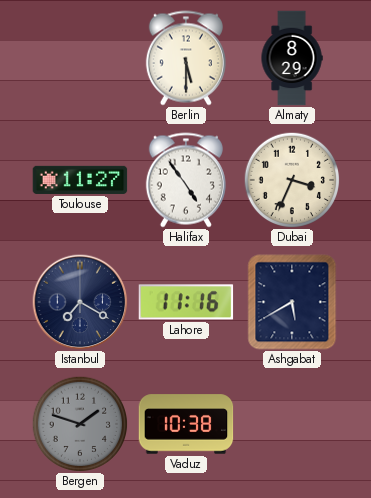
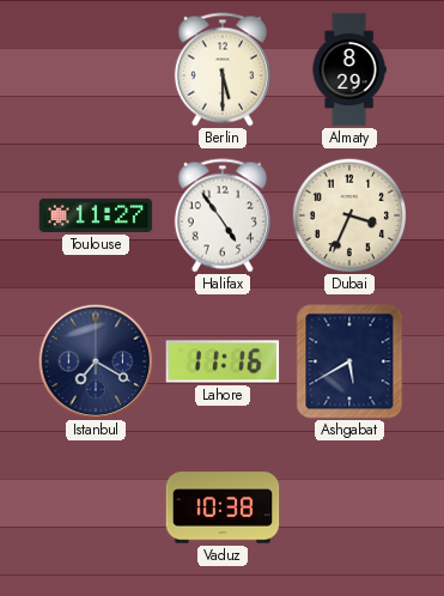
Bergen: 1:48 -> none (80, 424)
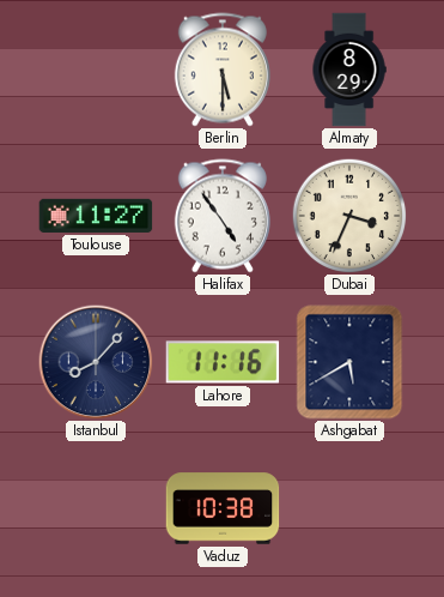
Istanbul: 7:20 -> 8:07 (96, 362)
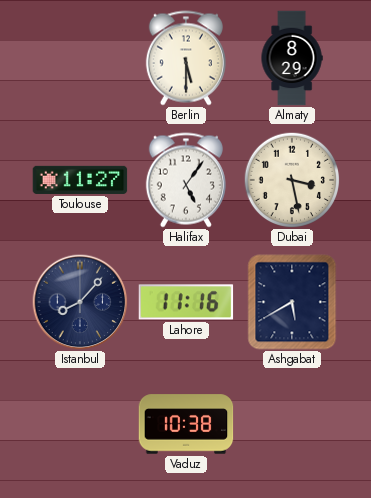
Halifax: 4:54 -> 5:06 (186, 180)
Dubai: 3:34 -> 3:28 (292, 180)
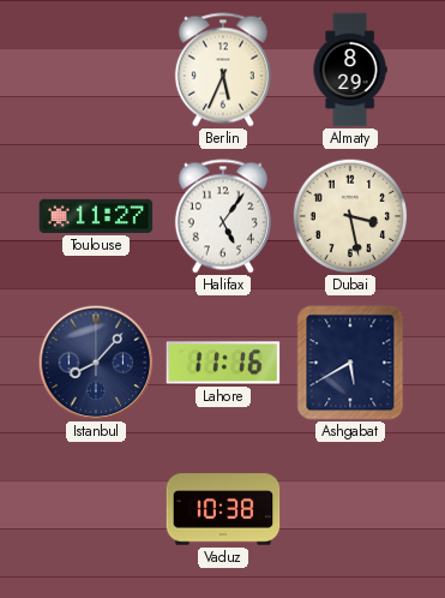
Berlin: 5:30 -> 5:34 (223, 70)
